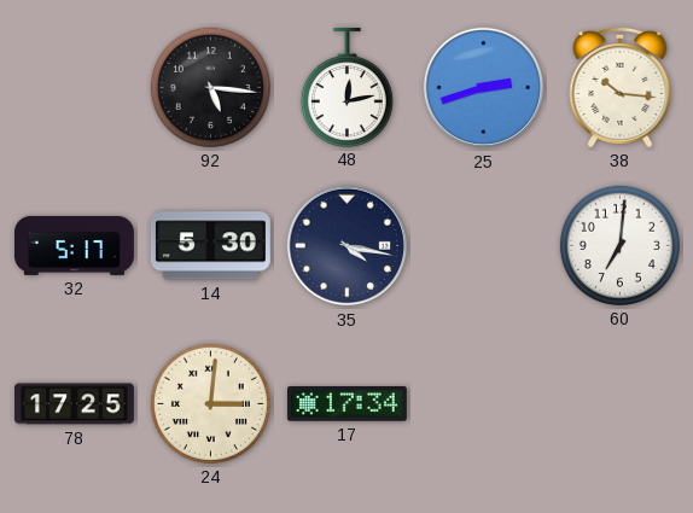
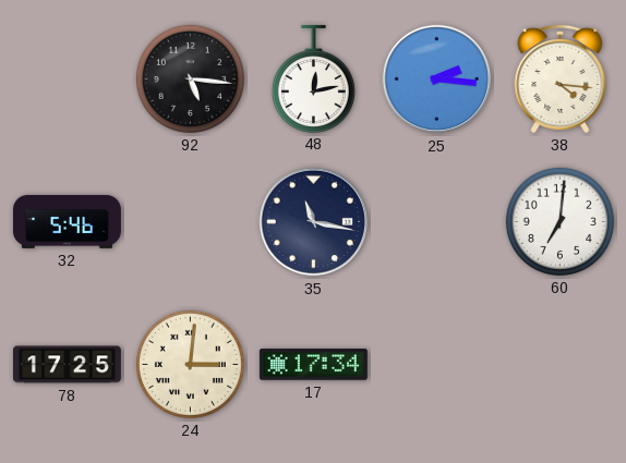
25: 2:42 -> 2:16 (437, 80)
38: 10:16 -> 4:16 (561, 78)
32: 5:17 -> 5:46 (67, 221)
14: 5:30 -> none (210, 246)
35: 4:17 -> 11:17 (314, 222)
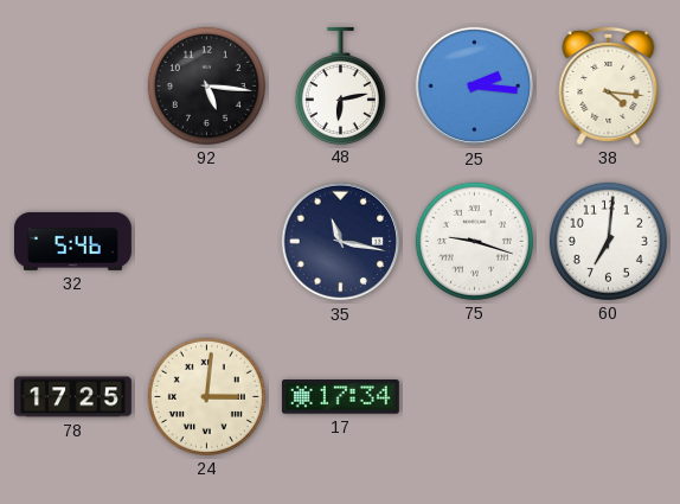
48: 12:13 -> 6:13 (340, 85)
75: none -> 9:18 (474, 241)
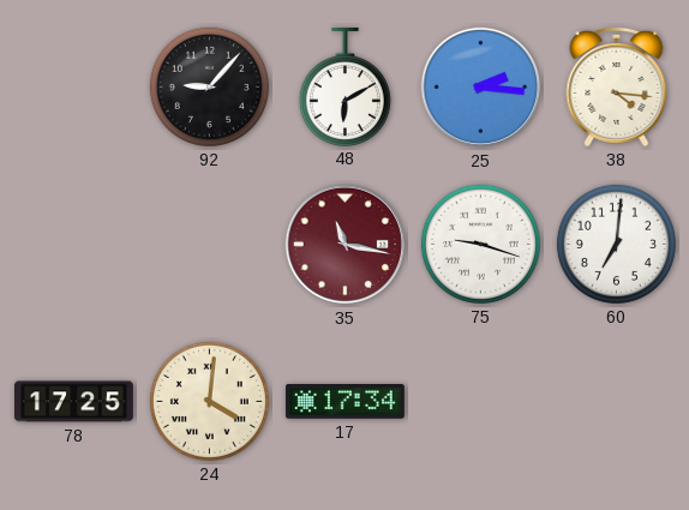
92: 5:16 -> 9:07 (209, 86)
48: 6:13 -> 6:10 (344, 86)
32: 5:46 -> none (72, 241)
35 dial: navy -> burgundy (346, 245)
24: 3:01 -> 4:01 (209, 401)
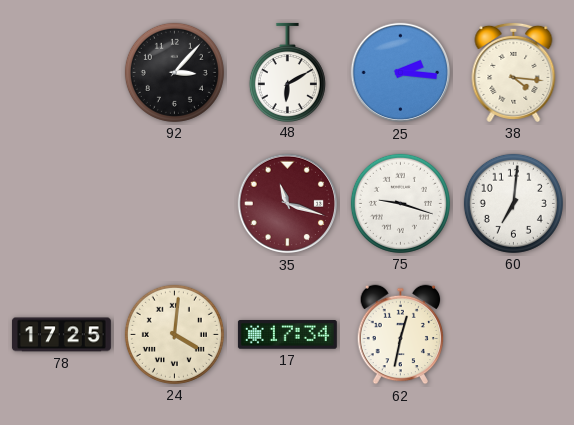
92: 9:07 -> 3:07 (174, 72)
35: 11:17 -> 11:18 (288, 204)
62: none -> 12:32 (401, 335)
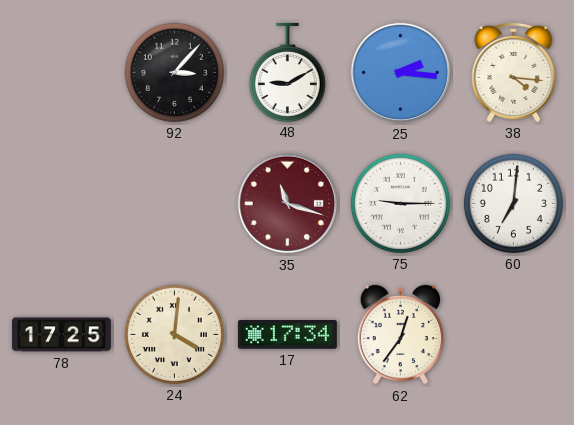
48: 6:10 -> 9:10 (287, 72)
75: 9:18 -> 9:15 (400, 203)
62: 12:32 -> 12:36 (401, 335)
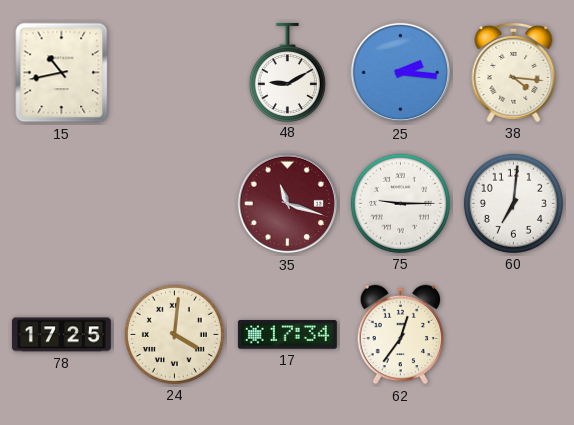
15: none -> 10:43 (62, 73)
92: 3:07 -> none (174, 72)
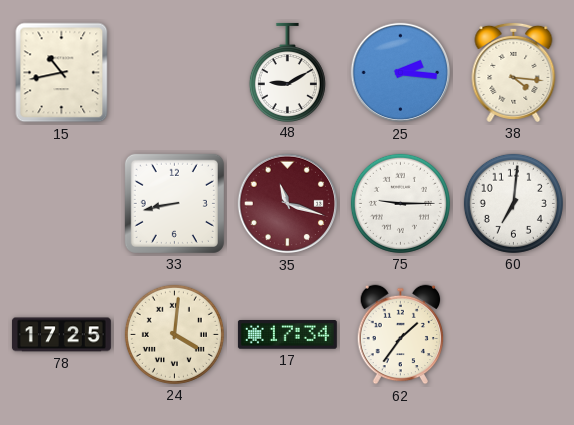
33: none -> 8:43 (174, 203)
62: 12:36 -> 1:36 (401, 335)
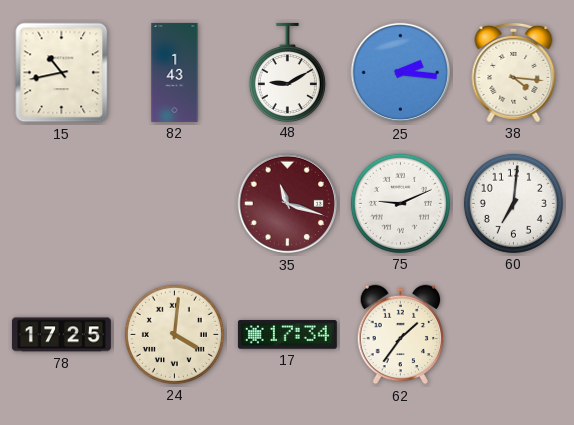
82: none -> 1:43 (175, 72)
33: 8:43 -> none (174, 203)
75: 9:15 -> 9:11 (400, 203)
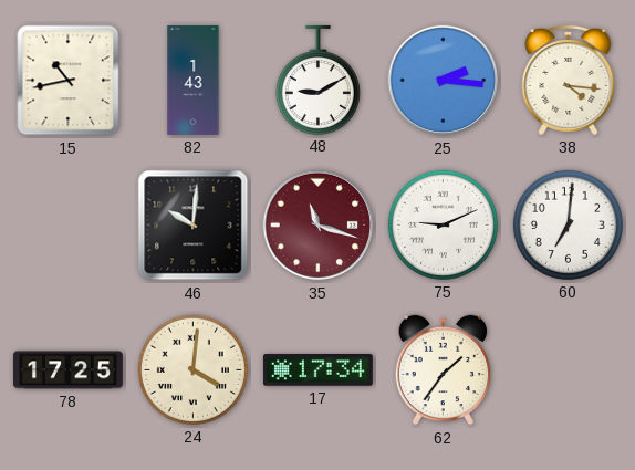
46: none -> 10:01 (194, 226)
